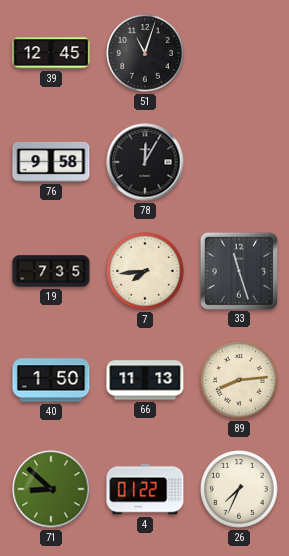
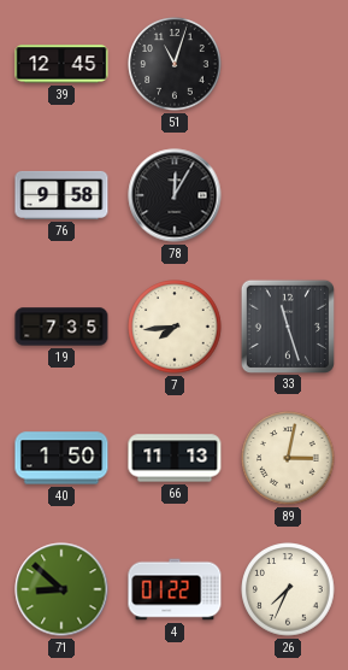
89: 8:14 -> 3:02 (288, 458)
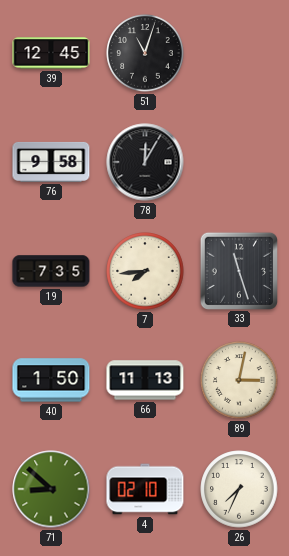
4: 01:22 -> 02:10 (145, 489)
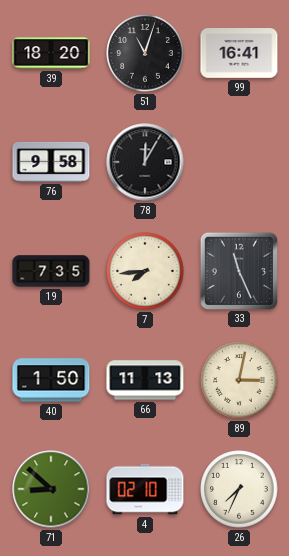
39: 12:45 -> 18:20 (51, 53)
99: none -> 16:41 (239, 53)
33: 11:27 -> 11:26 (238, 270)
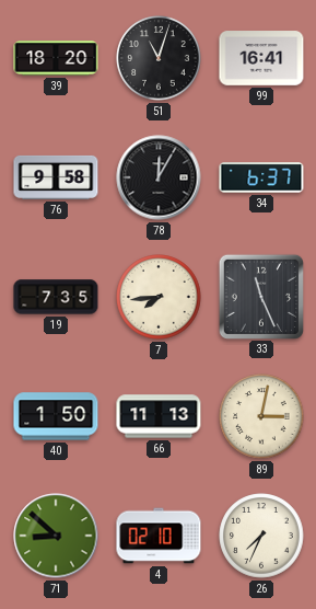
34: none -> 6:37 (261, 177)
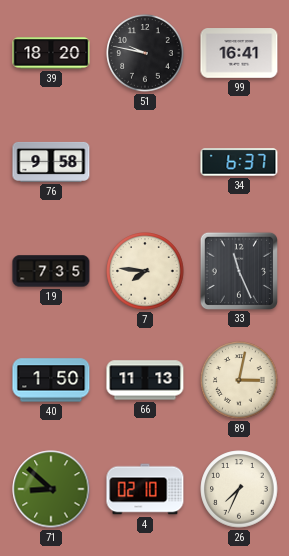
51: 11:03 -> 9:47 (145, 53)
78: 12:05 -> none (159, 177)
7: 7:44 -> 7:46 (145, 271)
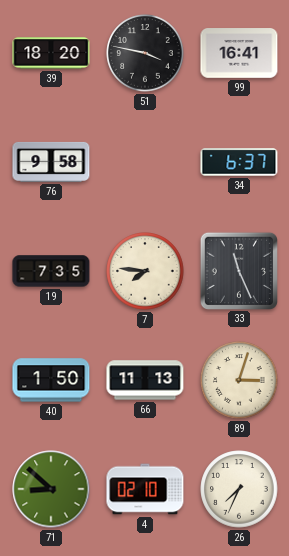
51: 9:47 -> 3:47 (145, 53)
89: 3:02 -> 3:03 (239, 380)
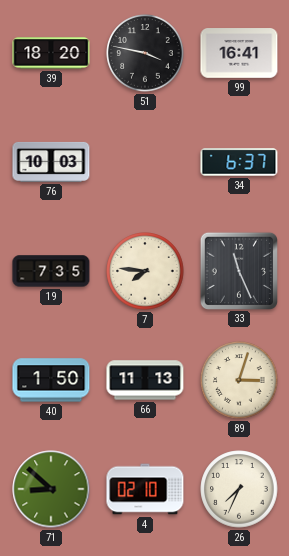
76: 9:58 -> 10:03 (51, 162)
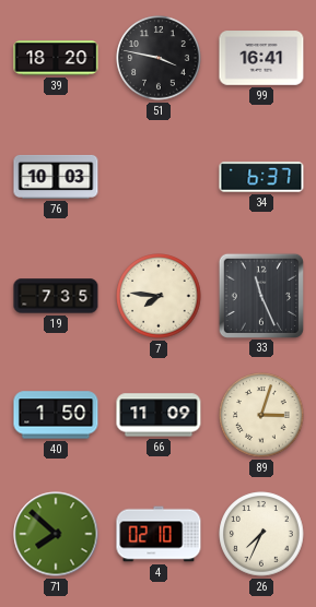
66: 11:13 -> 11:09 (159, 415)
71: 8:52 -> 7:52 (56, 534)
